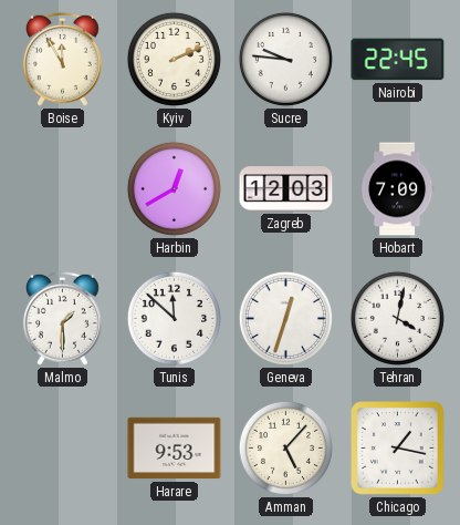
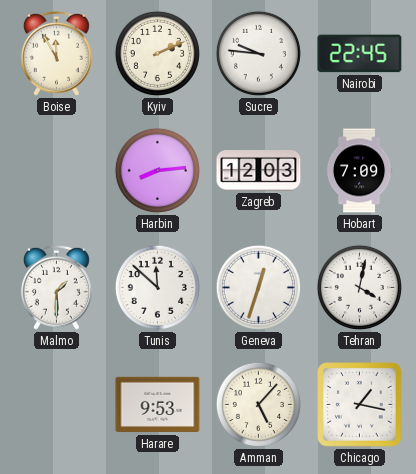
Harbin: 12:40 -> 8:14 (157, 170)
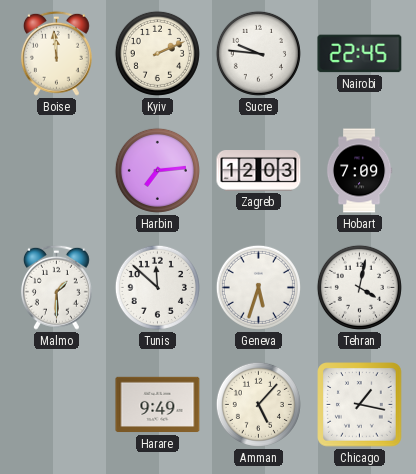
Boise: 11:55 -> 11:59 (56, 53)
Harbin: 8:14 -> 7:14 (157, 170)
Geneva: 12:33 -> 5:33 (258, 287)
Harare: 9:53 -> 9:49 (158, 405)
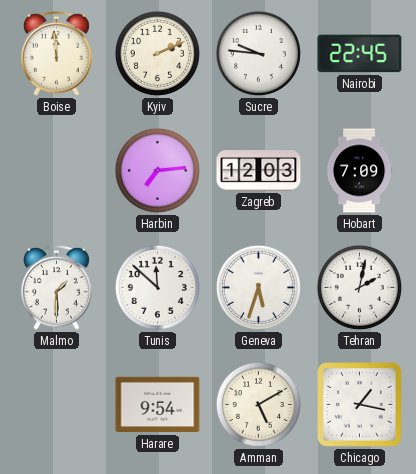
Tehran: 4:02 -> 2:02 (359, 287)
Harare: 9:49 -> 9:54 (158, 405)
Amman: 5:07 -> 5:10 (258, 404)
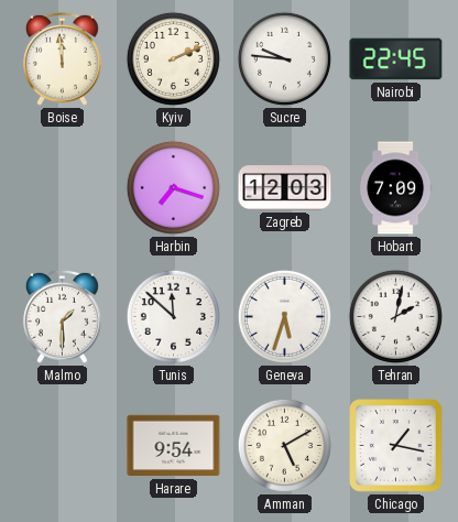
Harbin: 7:14 -> 7:18 (173, 187)
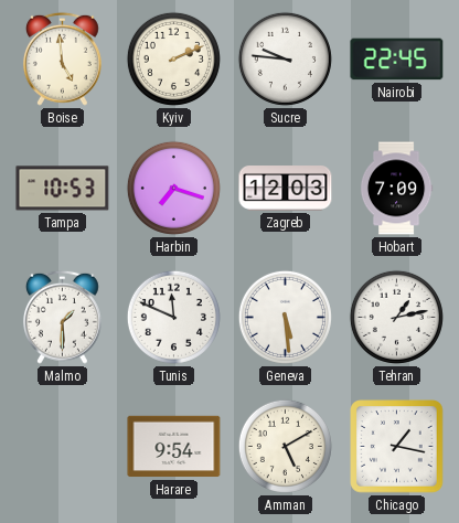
Boise: 11:59 -> 4:59 (62, 58)
Tampa: none -> 10:53 (63, 189)
Tunis: 11:52 -> 11:49 (173, 317)
Geneva: 5:33 -> 5:29 (285, 317)
Tehran: 2:02 -> 1:13 (396, 317)
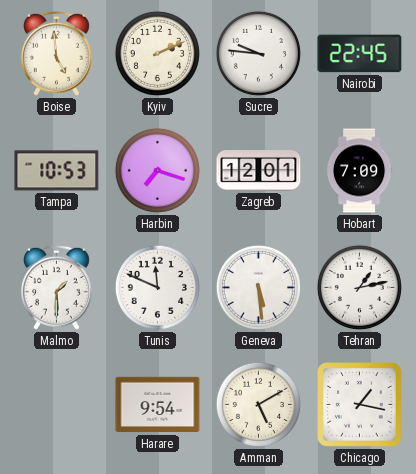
Zagreb: 12:03 -> 12:01 (259, 171)
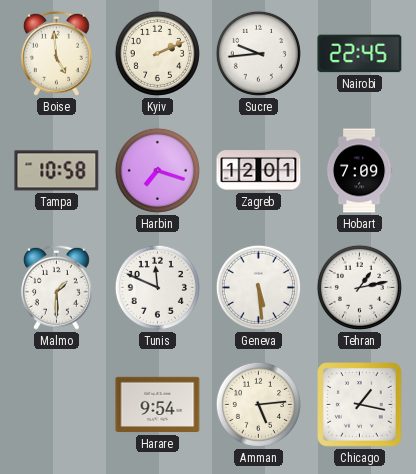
Sucre: 9:46 -> 9:44 (258, 53)
Tampa: 10:53 -> 10:58 (57, 171)
Amman: 5:10 -> 5:14 (258, 404)
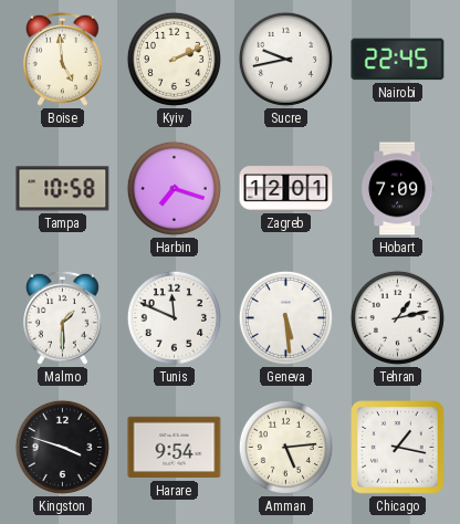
Sucre: 9:44 -> 9:43 (285, 59)
Kingston: none -> 3:48 (62, 447)
